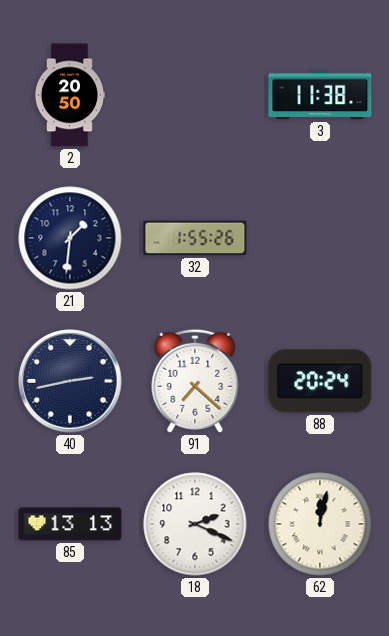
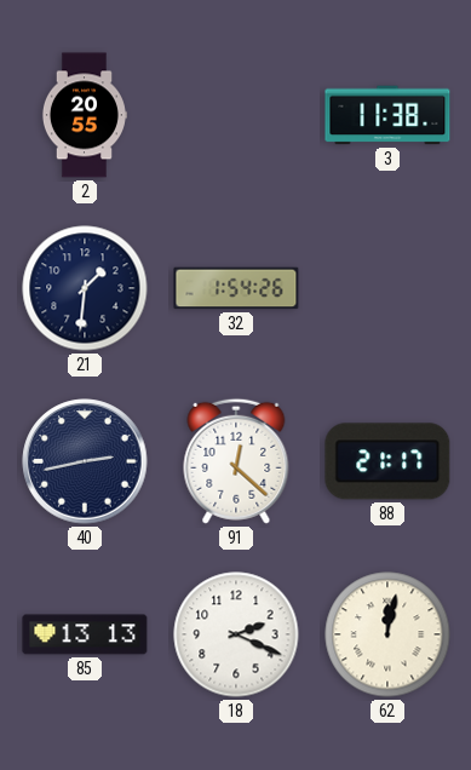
2: 20:50 -> 20:55 (84, 115)
32: 1:55 -> 1:54 (236, 288)
91: 7:22 -> 12:22 (236, 461)
88: 20:24 -> 21:17 (387, 461)
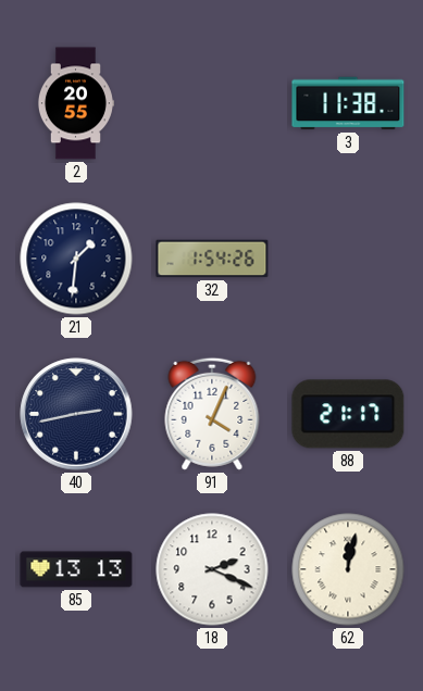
91: 12:22 -> 4:04 (212, 414)
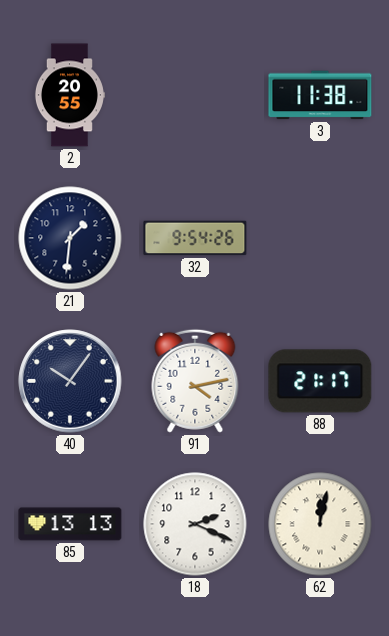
32: 1:54 -> 9:54 (195, 238)
40: 2:43 -> 10:06 (70, 381)
91: 4:04 -> 4:13 (195, 381)
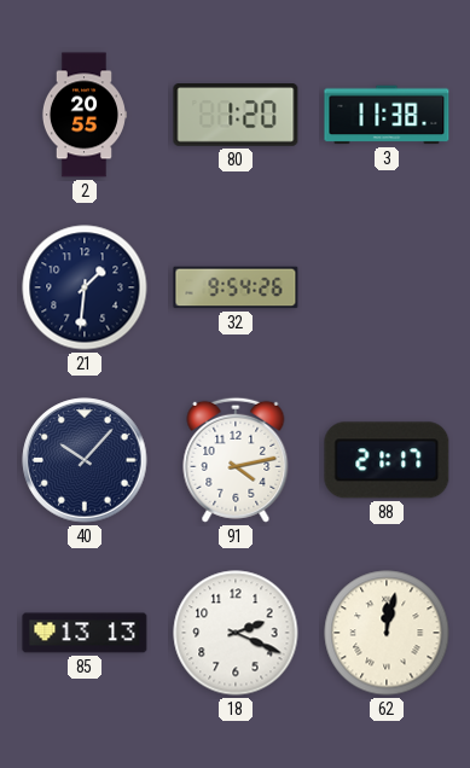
80: none -> 1:20 (236, 116)
40: 10:06 -> 10:07 (85, 460)
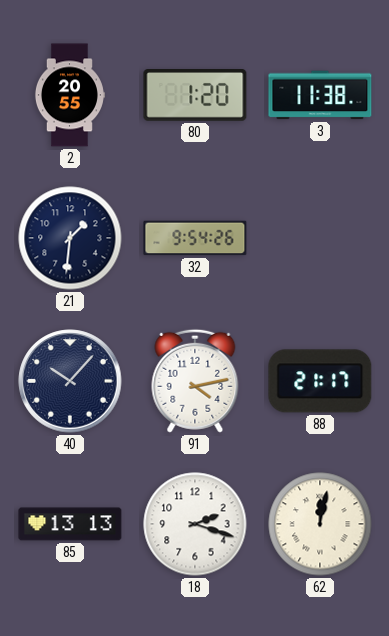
18: 2:19 -> 2:18 (195, 524)
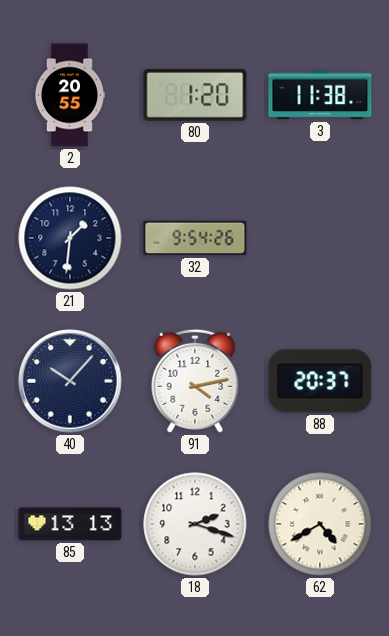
88: 21:17 -> 20:37 (320, 381)
62: 12:02 -> 4:40 (320, 524)
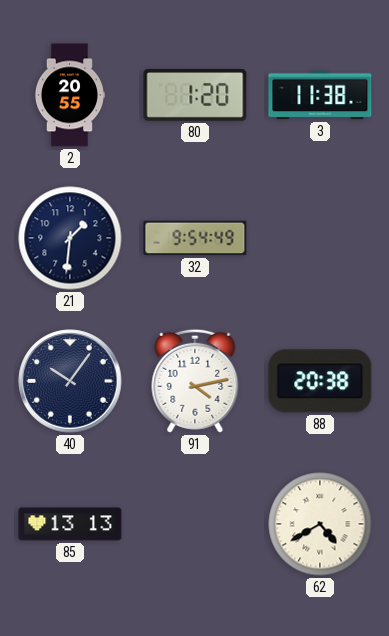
32: 9:54:26 -> 9:54:49 (195, 238)
40: 10:07 -> 10:06 (70, 381)
88: 20:37 -> 20:38 (320, 381)
18: 2:18 -> none (195, 524)
